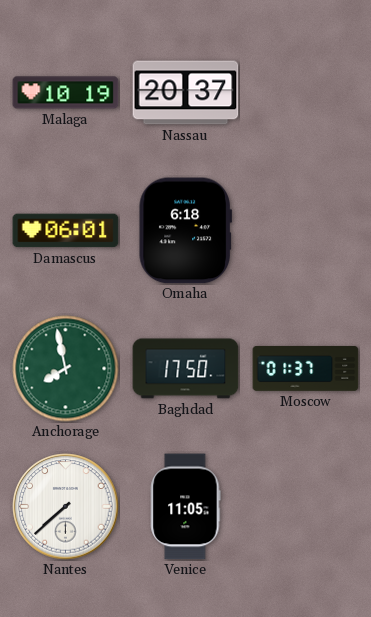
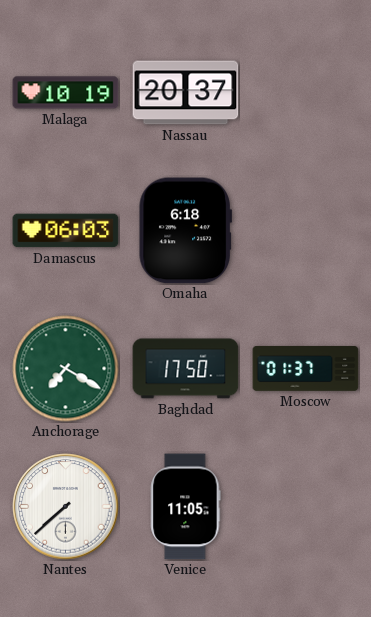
Damascus: 06:01 -> 06:03 (66, 231)
Anchorage: 7:58 -> 7:20 (66, 369)
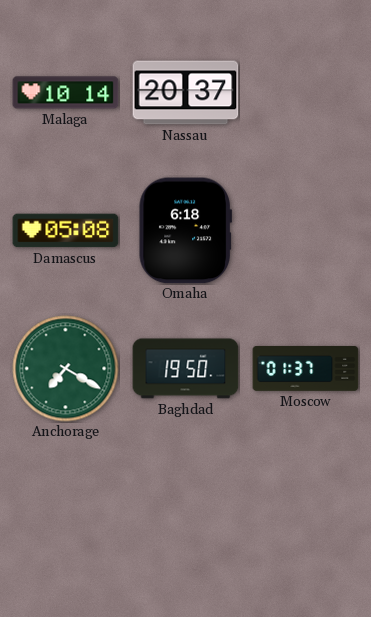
Malaga: 10:19 -> 10:14 (66, 93)
Damascus: 06:03 -> 05:08 (66, 231)
Baghdad: 17:50 -> 19:50 (186, 369)
Nantes: 7:38 -> none (66, 507)
Venice: 11:05 -> none (186, 507)
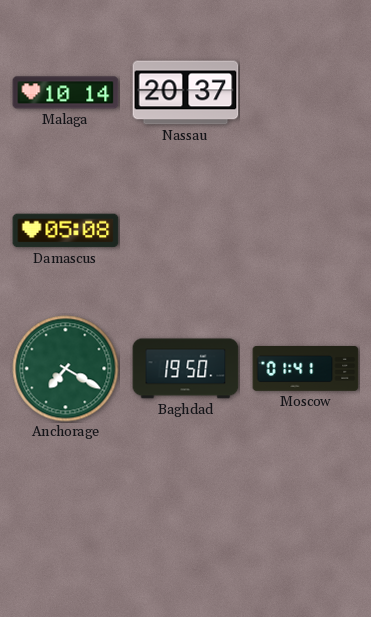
Omaha: 6:18 -> none (185, 231)
Moscow: 01:37 -> 01:41 (306, 368)
